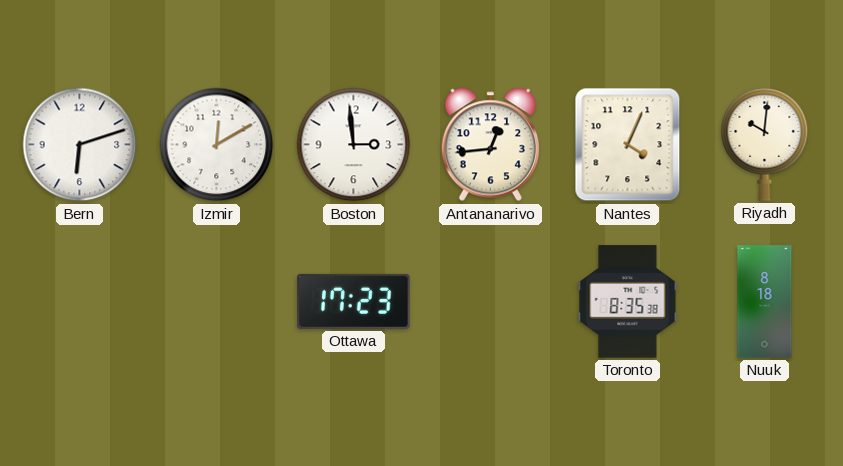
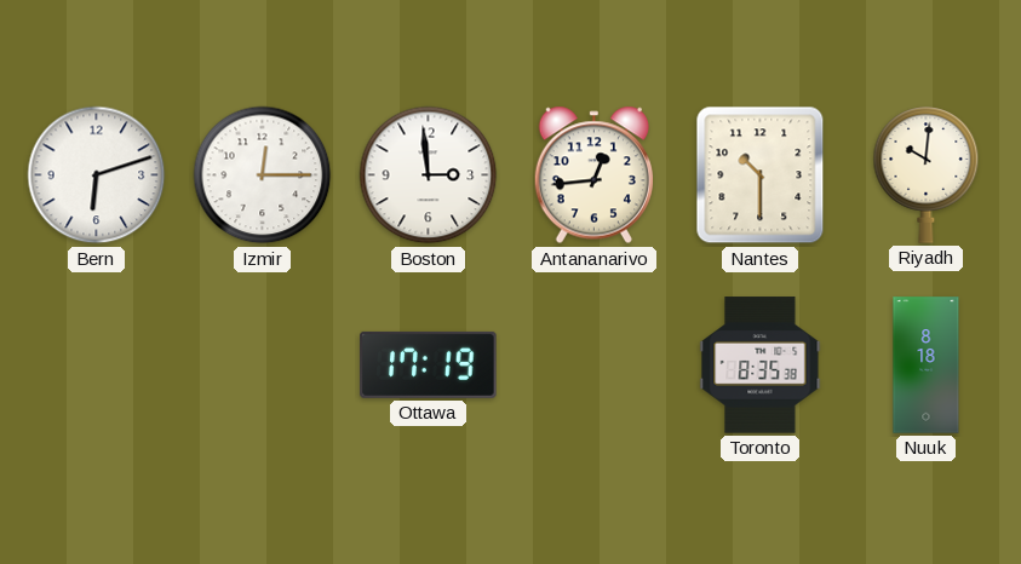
Izmir: 12:10 -> 12:15 (263, 175)
Nantes: 4:04 -> 10:30 (761, 175)
Ottawa: 17:23 -> 17:19 (429, 364)
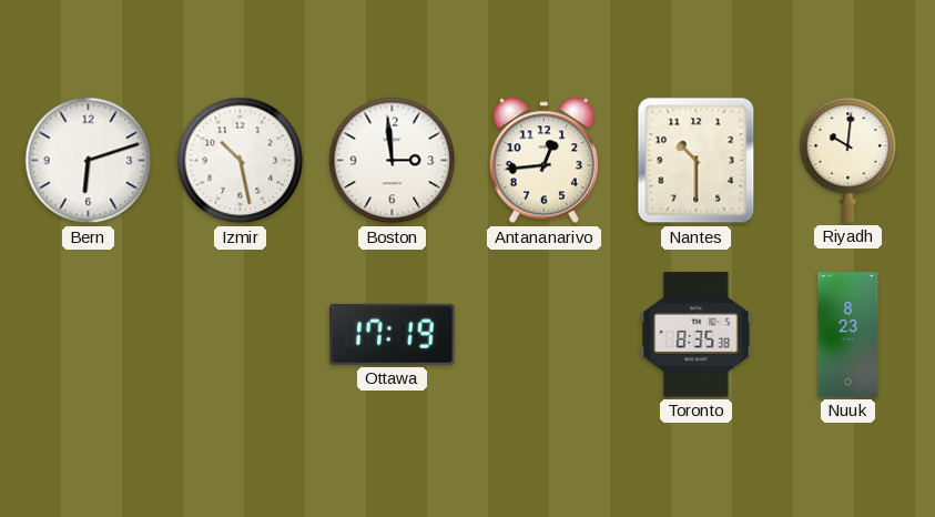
Izmir: 12:15 -> 10:28 (241, 161)
Nuuk: 8:18 -> 8:23 (848, 335)
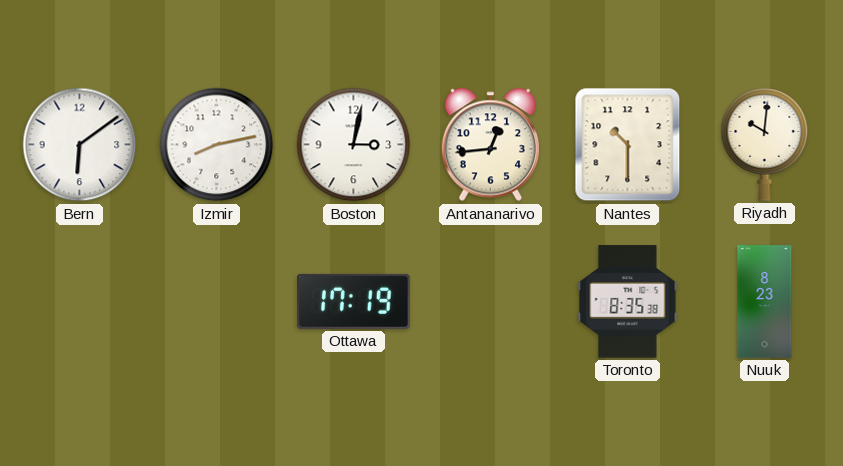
Bern: 6:12 -> 6:09 (80, 145)
Izmir: 10:28 -> 8:13 (217, 145)
Boston: 2:59 -> 3:02 (354, 145)
